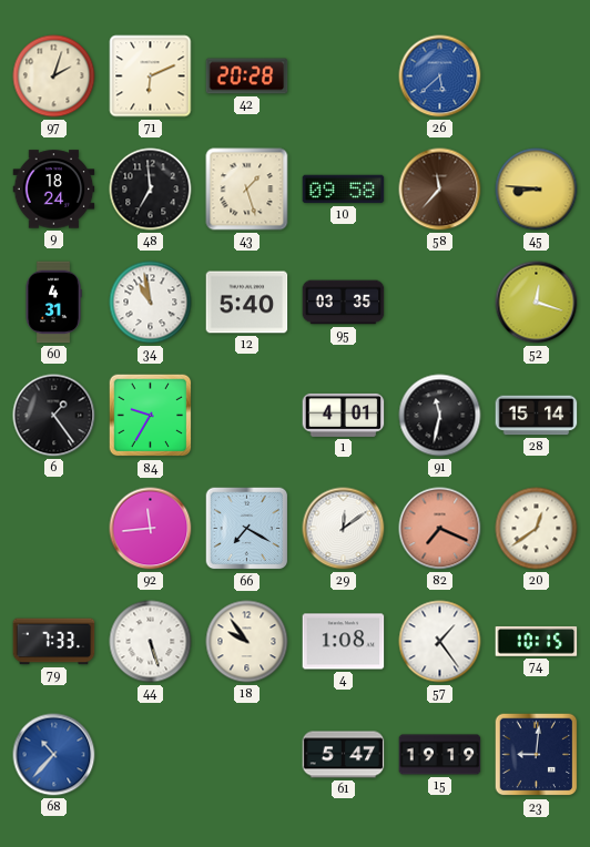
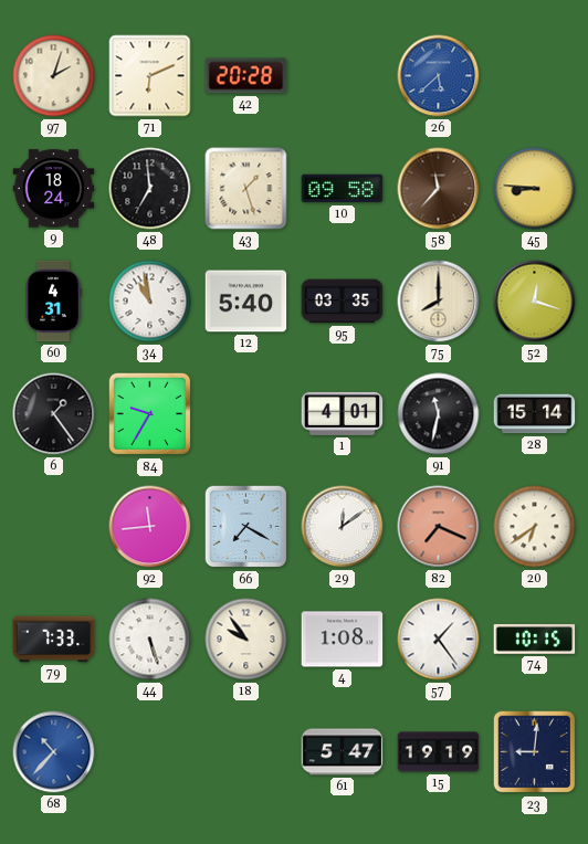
75: none -> 8:00 (439, 302)
20: 12:39 -> 6:39 (535, 527)
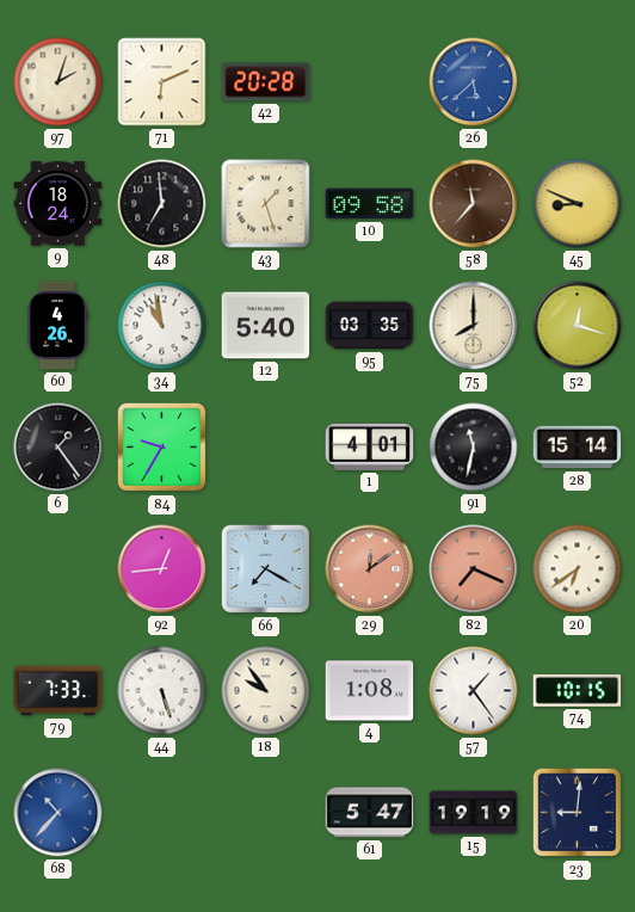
45: 8:46 -> 8:49 (578, 204)
60: 4:31 -> 4:26 (57, 326)
92: 11:44 -> 12:44 (162, 569)
29 dial: white -> salmon (370, 569)
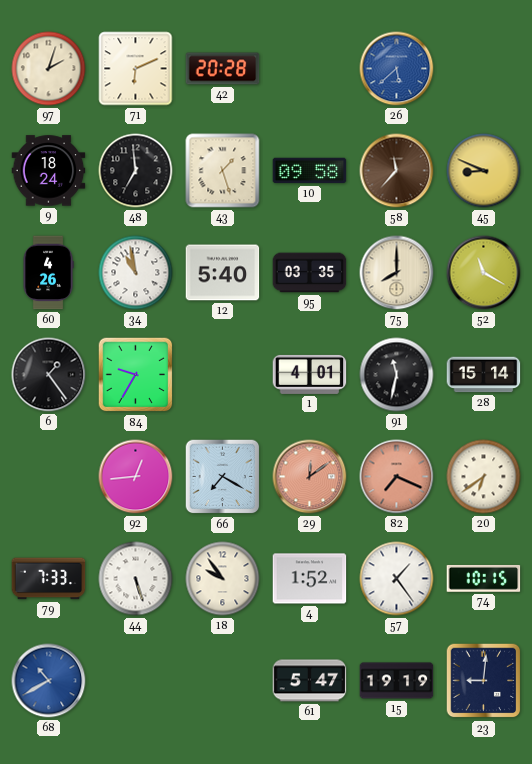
52: 12:18 -> 11:20 (484, 273)
4: 1:08 -> 1:52 (310, 579)
68: 10:37 -> 10:40 (49, 681)
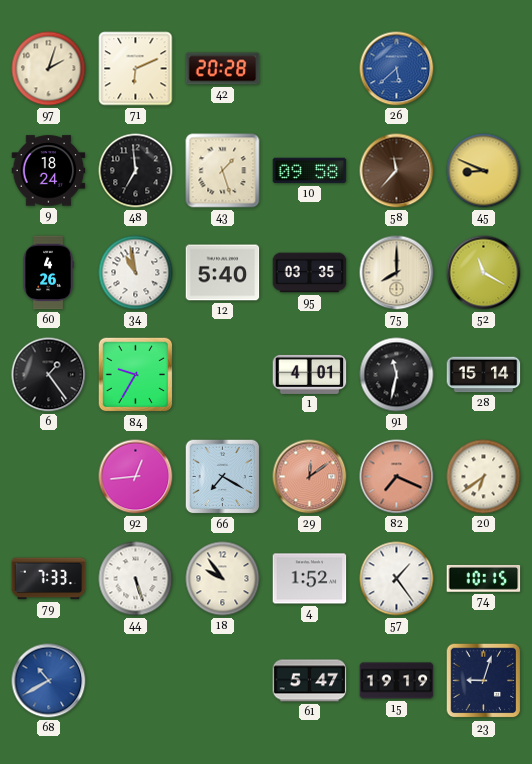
23: 9:01 -> 9:03 (484, 681)
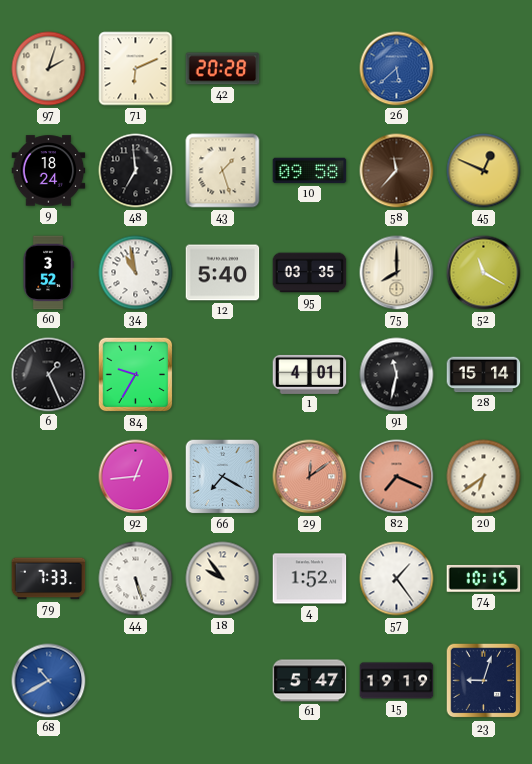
45: 8:49 -> 12:49 (484, 171)
60: 4:26 -> 3:52 (48, 273)
6: 1:24 -> 1:26 (49, 375)
